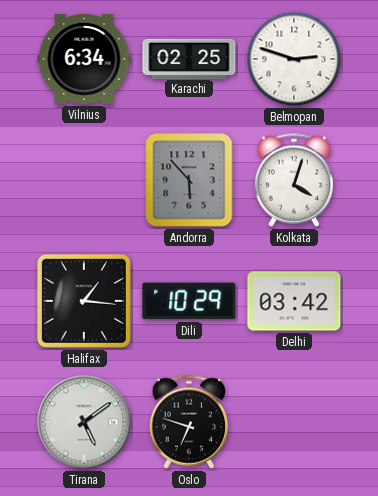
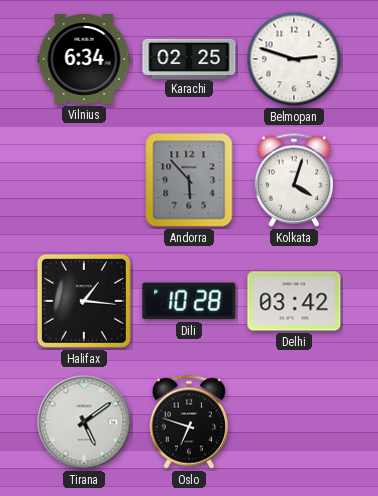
Dili: 10:29 -> 10:28 (189, 301)
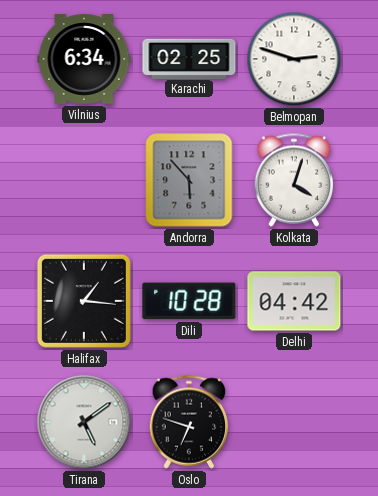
Delhi: 03:42 -> 04:42 (294, 301)
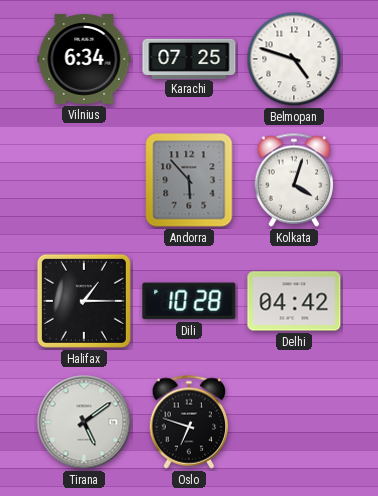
Karachi: 02:25 -> 07:25 (189, 58)
Belmopan: 2:48 -> 4:48 (294, 59)
Halifax: 1:16 -> 1:15 (84, 301)
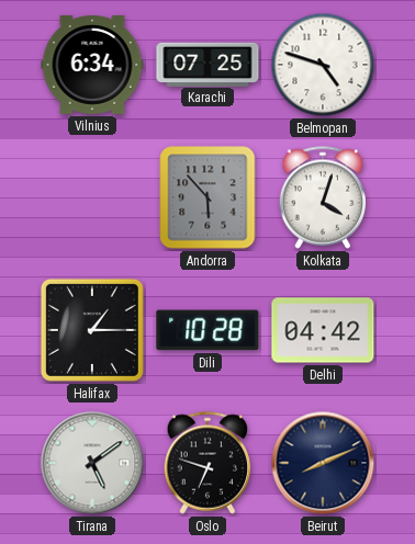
Beirut: none -> 8:11 (323, 463)
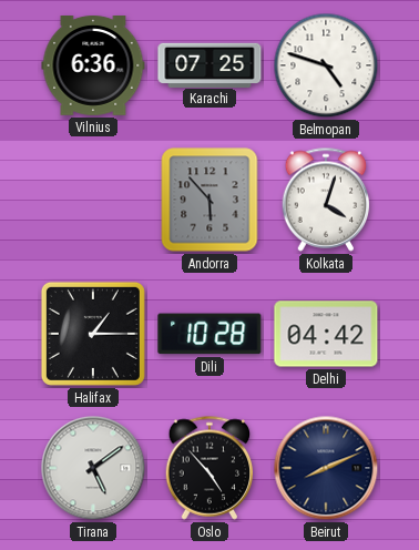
Vilnius: 6:34 -> 6:36 (93, 67)
Oslo: 6:48 -> 4:53 (209, 468)
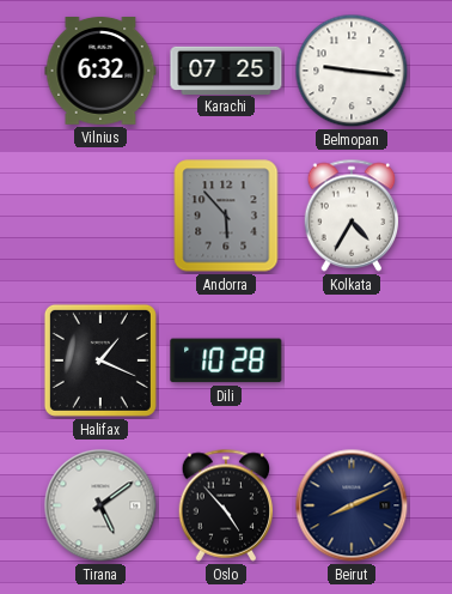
Vilnius: 6:36 -> 6:32 (100, 72)
Belmopan: 4:48 -> 9:16 (352, 71)
Kolkata: 4:03 -> 4:35 (352, 216)
Halifax: 1:15 -> 1:19 (100, 360)
Delhi: 04:42 -> none (326, 334)
